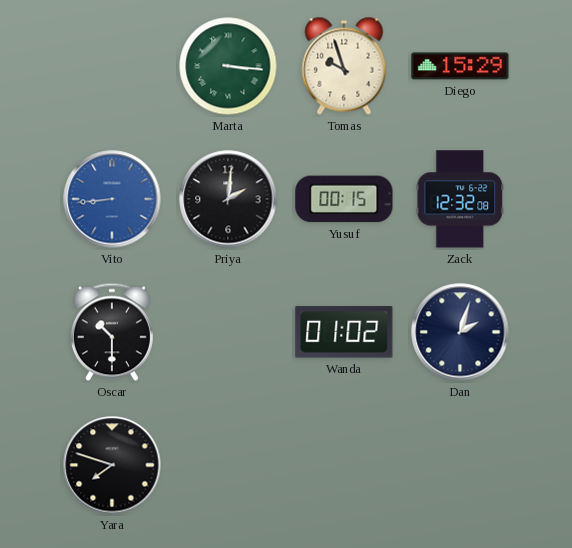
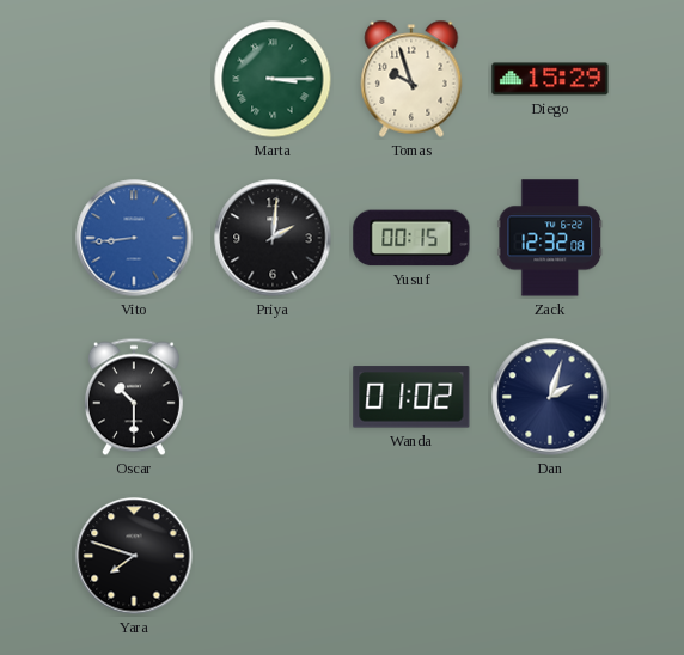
Marta: 3:16 -> 3:15 (273, 79)
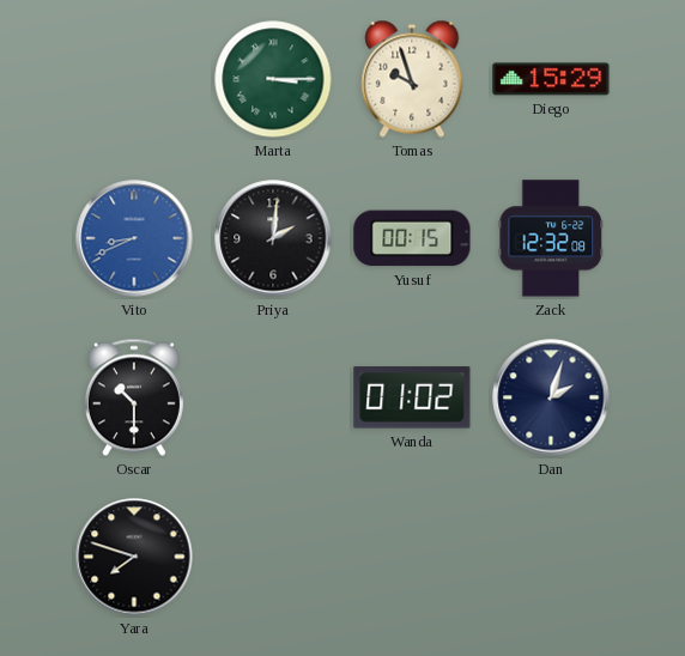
Vito: 8:44 -> 8:41 (134, 238)
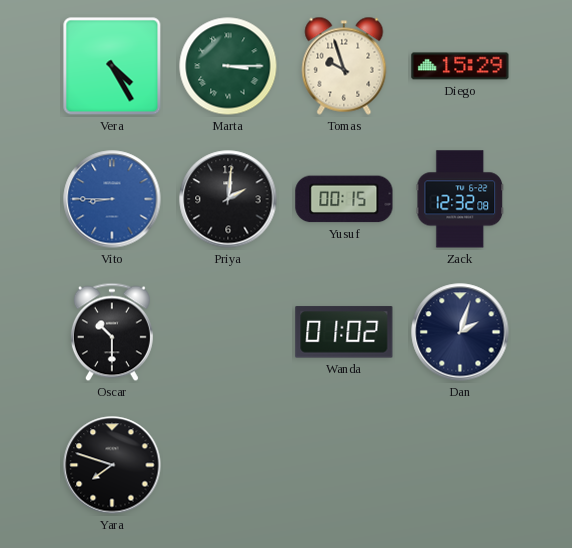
Vera: none -> 4:25 (112, 66)
Vito: 8:41 -> 8:45 (112, 199)
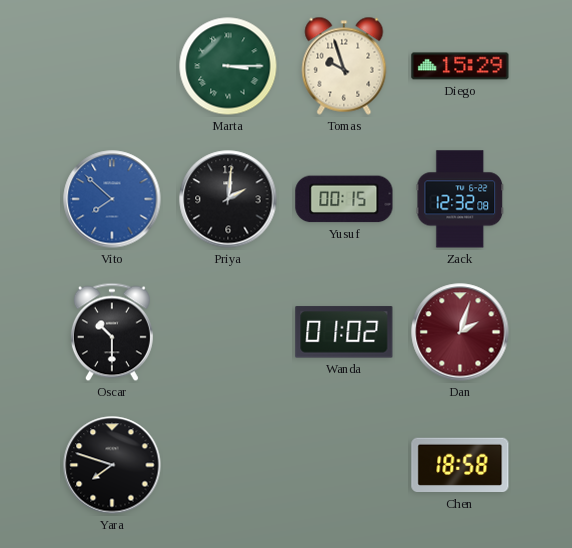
Vera: 4:25 -> none (112, 66)
Vito: 8:45 -> 7:52 (112, 199)
Dan dial: navy -> burgundy (460, 332)
Chen: none -> 18:58 (460, 465)
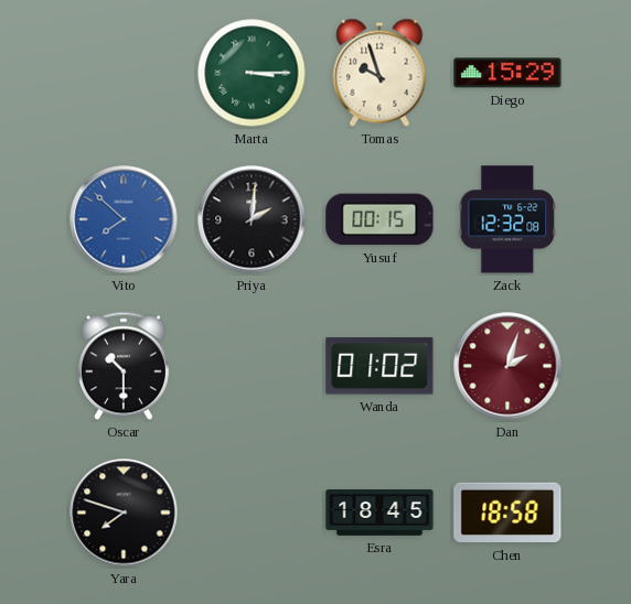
Esra: none -> 18:45 (379, 513)
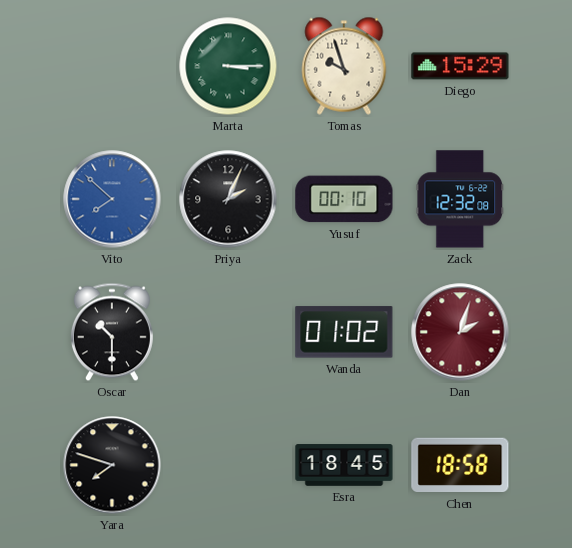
Priya: 2:01 -> 2:04 (228, 199)
Yusuf: 00:15 -> 00:10 (344, 199)
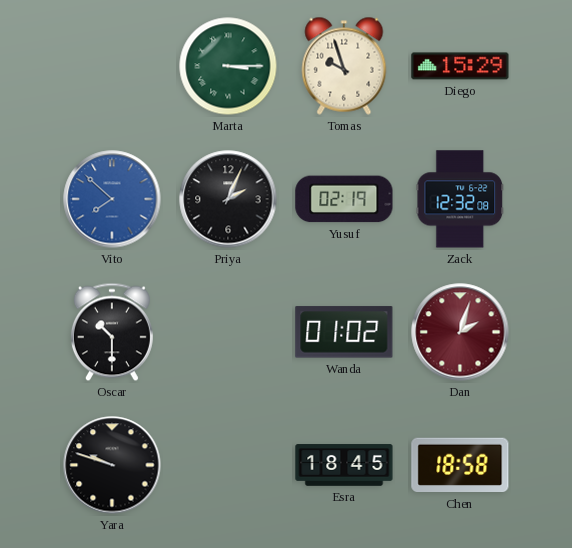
Yusuf: 00:10 -> 02:19 (344, 199)
Yara: 7:48 -> 9:48 (112, 465)
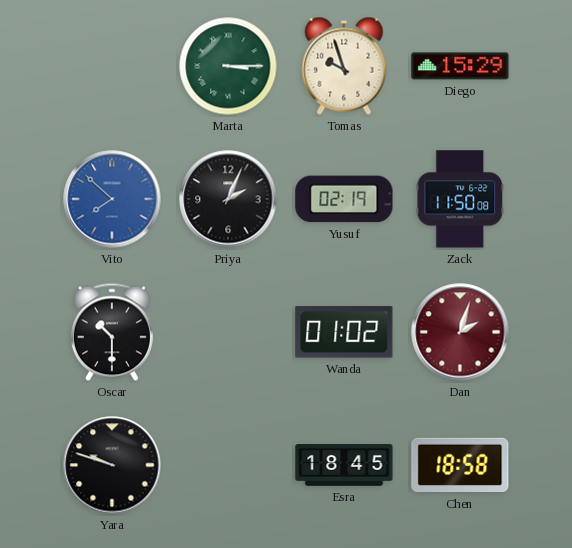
Zack: 12:32 -> 11:50 (460, 199)
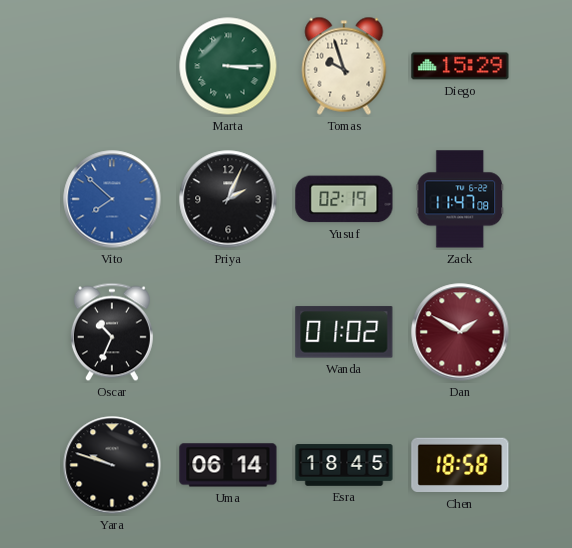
Zack: 11:50 -> 11:47 (460, 199)
Oscar: 10:30 -> 10:34 (112, 332)
Dan: 2:03 -> 1:50 (460, 332)
Uma: none -> 06:14 (228, 465)
